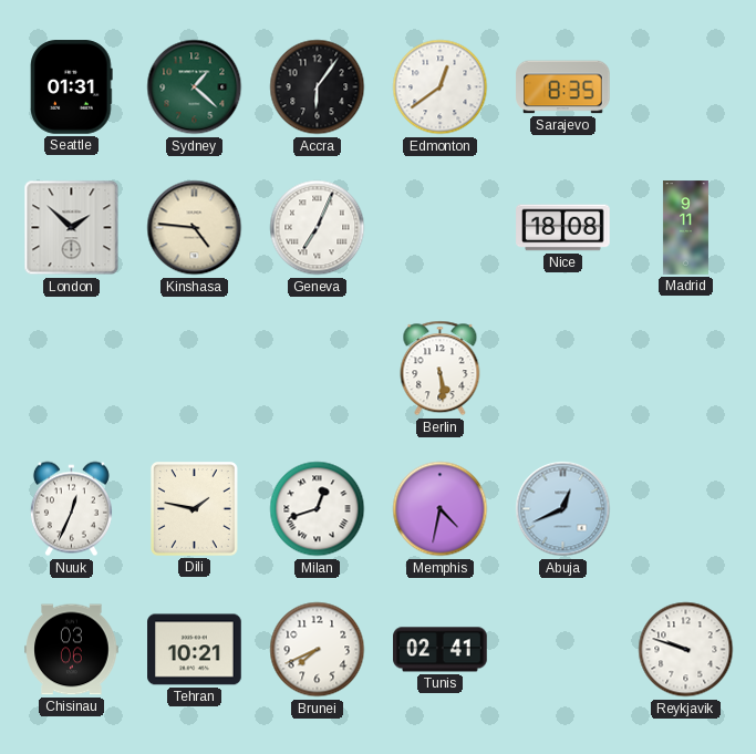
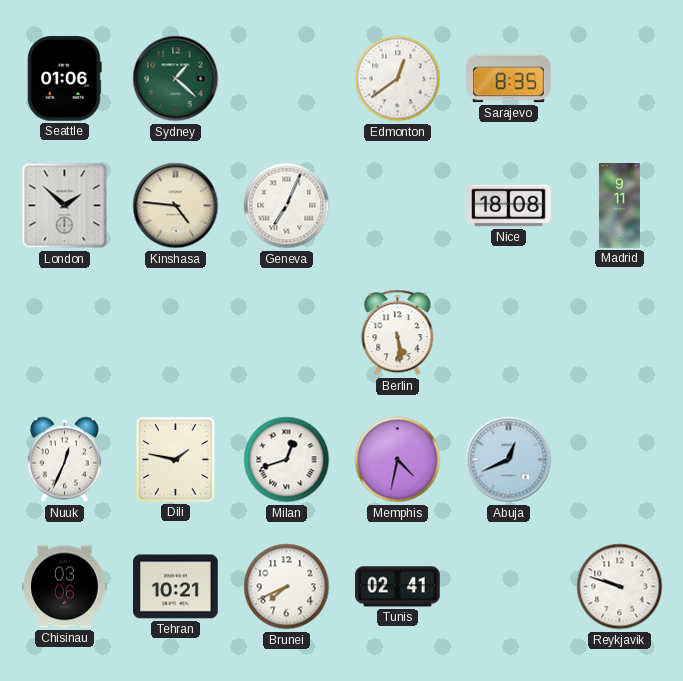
Seattle: 01:31 -> 01:06 (65, 79)
Accra: 6:06 -> none (318, 87)
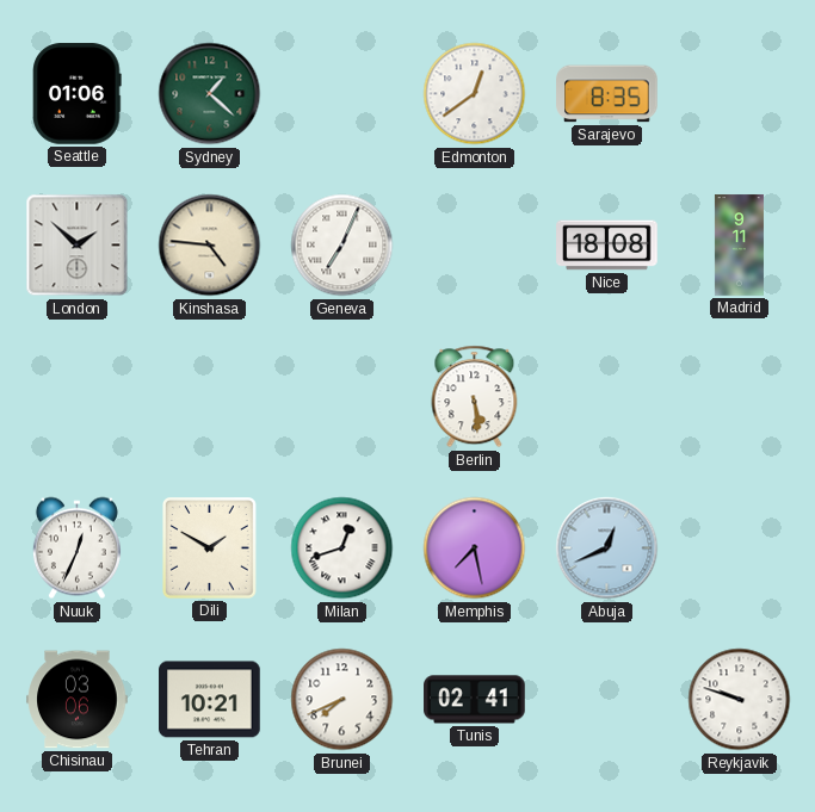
Dili: 1:47 -> 1:50 (210, 548)
Memphis: 4:32 -> 7:28 (475, 548)
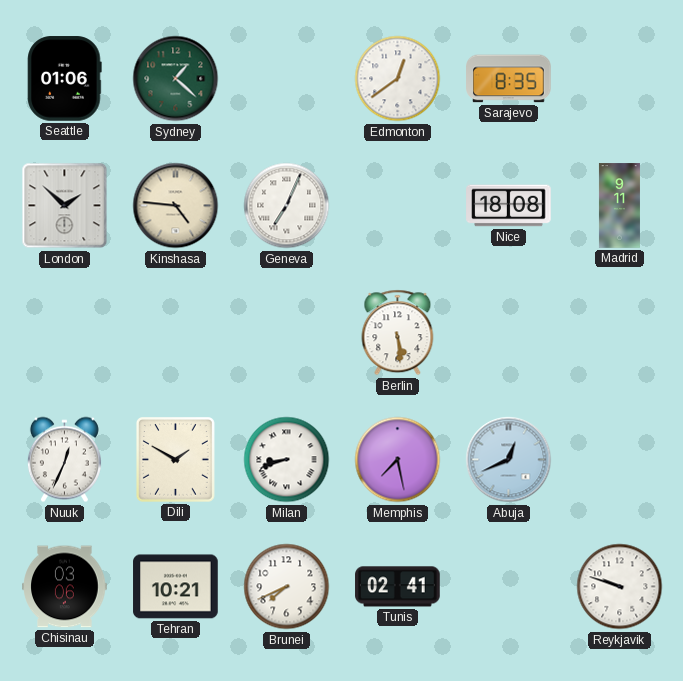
Milan: 12:42 -> 8:42 (287, 460)
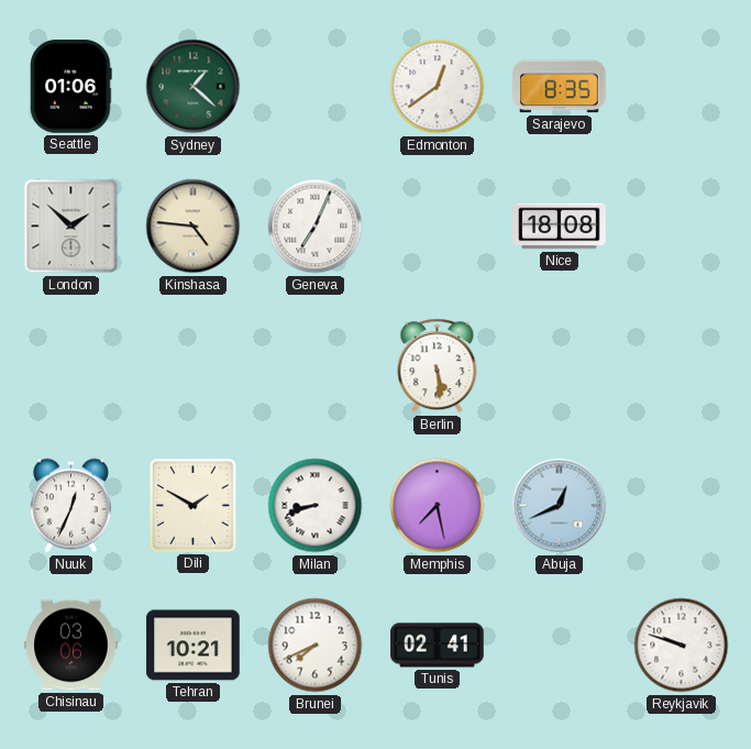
Madrid: 9:11 -> none (619, 206)
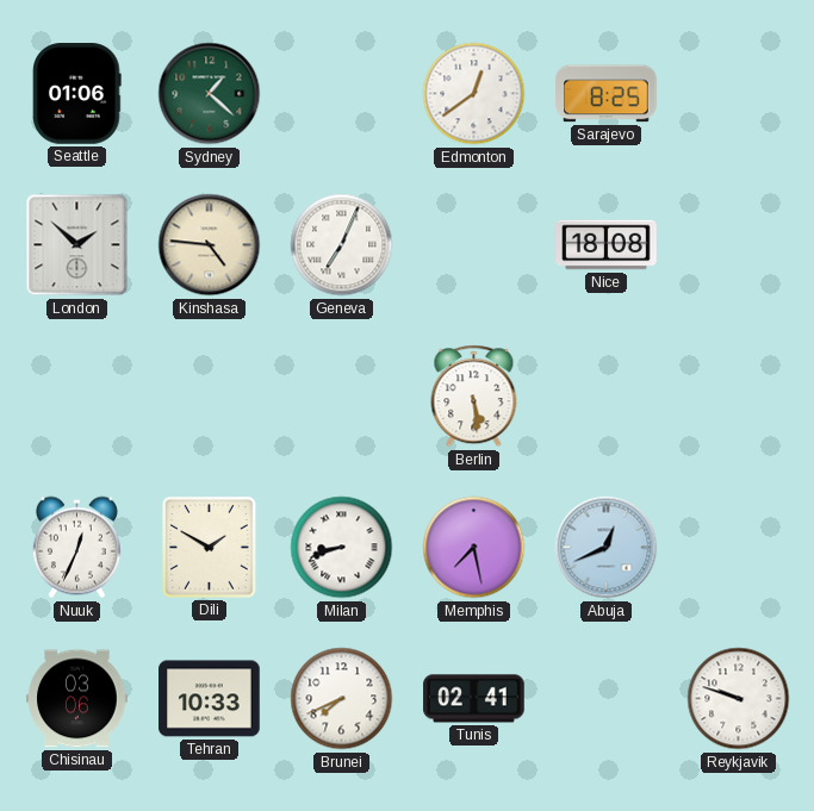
Sarajevo: 8:35 -> 8:25 (607, 94)
Tehran: 10:21 -> 10:33 (210, 699)
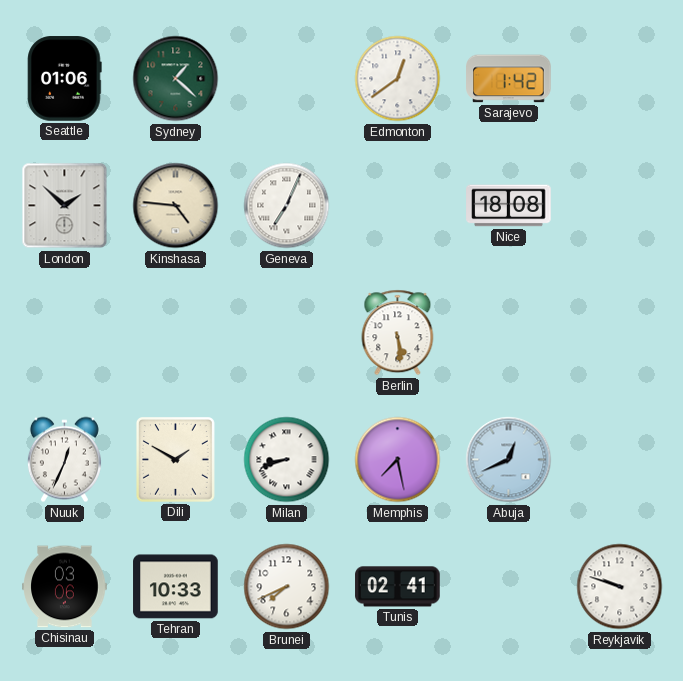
Sarajevo: 8:25 -> 1:42 (509, 79)
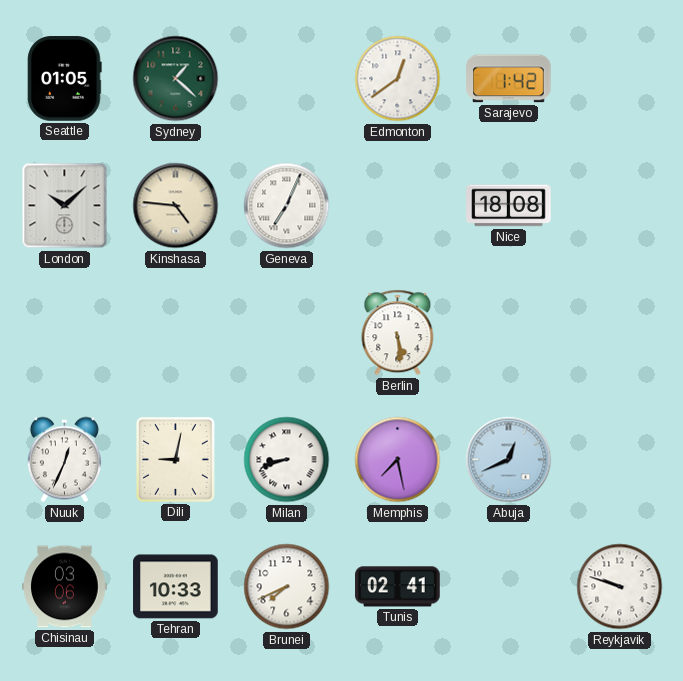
Seattle: 01:06 -> 01:05 (65, 79)
London: 1:52 -> 10:08 (65, 206)
Dili: 1:50 -> 9:02 (176, 460)
